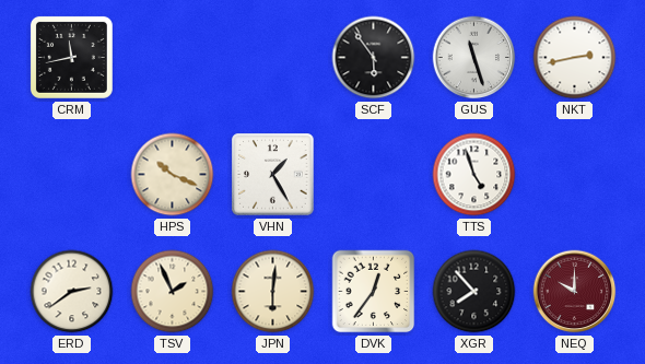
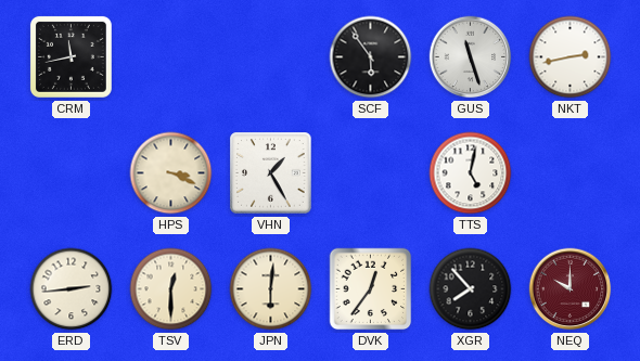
HPS: 10:19 -> 3:19 (171, 173)
TTS: 4:57 -> 5:02 (471, 173)
ERD: 2:39 -> 2:44 (72, 289)
TSV: 1:56 -> 12:30 (171, 289)
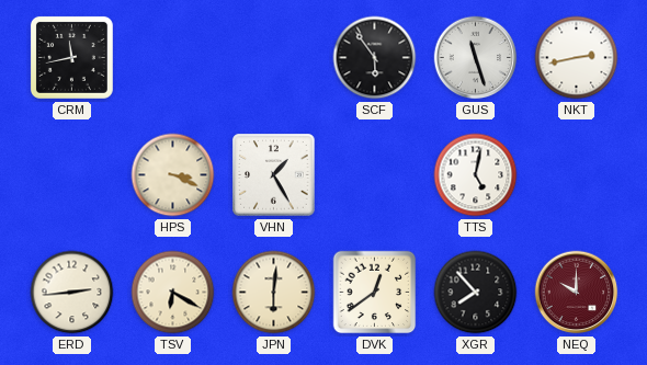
TSV: 12:30 -> 6:20 (173, 293)
DVK: 12:36 -> 12:39 (375, 293)
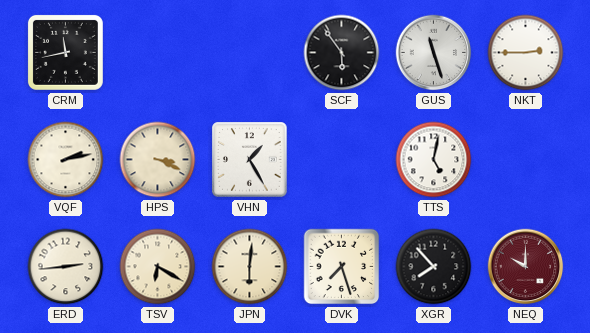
NKT: 2:43 -> 2:45 (526, 53)
VQF: none -> 2:13 (66, 160)
DVK: 12:39 -> 7:27 (342, 267)
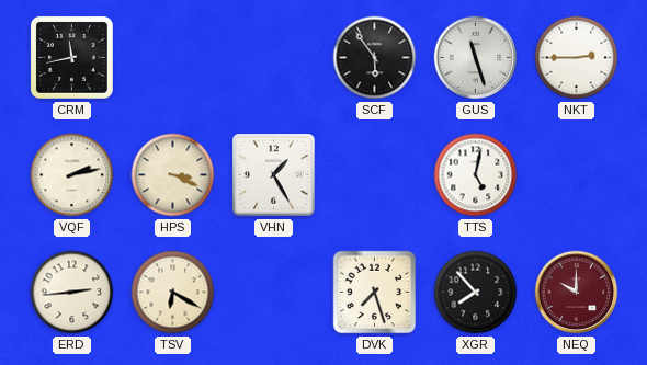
JPN: 6:01 -> none (250, 267)
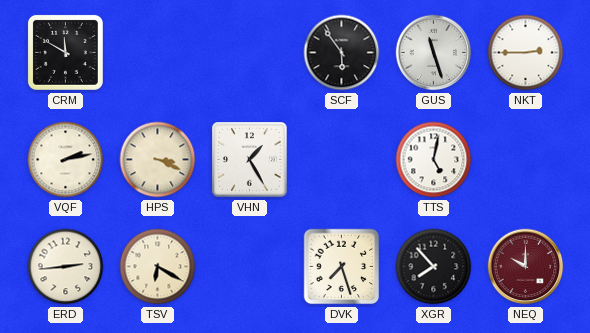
CRM: 11:43 -> 11:50 (65, 52)
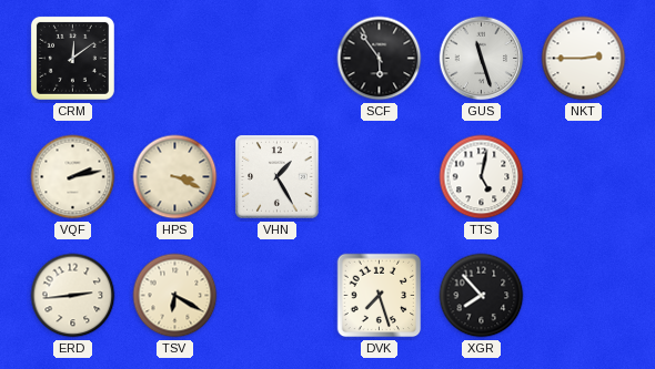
CRM: 11:50 -> 12:09 (72, 58)
NEQ: 10:00 -> none (526, 267)
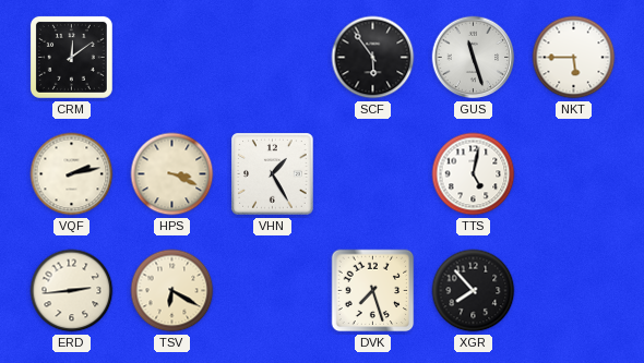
NKT: 2:45 -> 5:45 (574, 58)
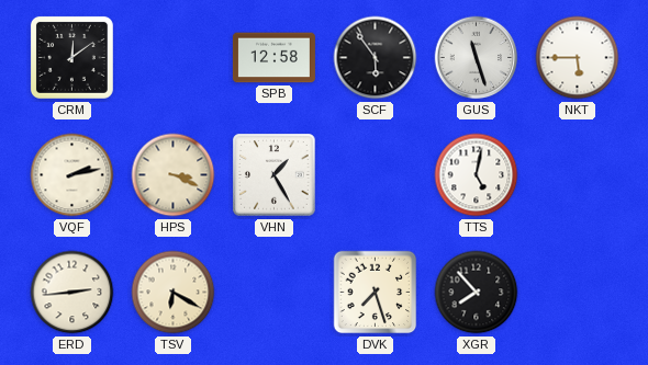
SPB: none -> 12:58 (273, 58)
